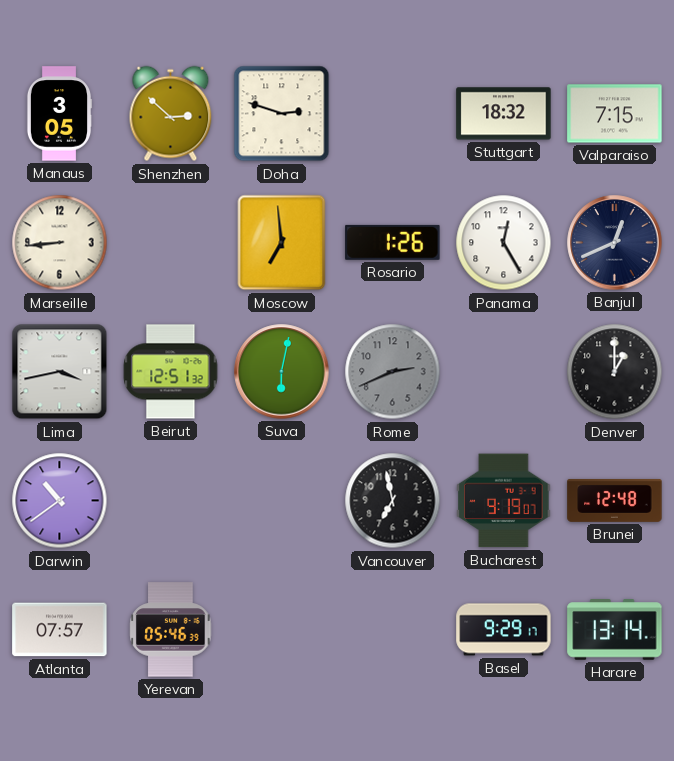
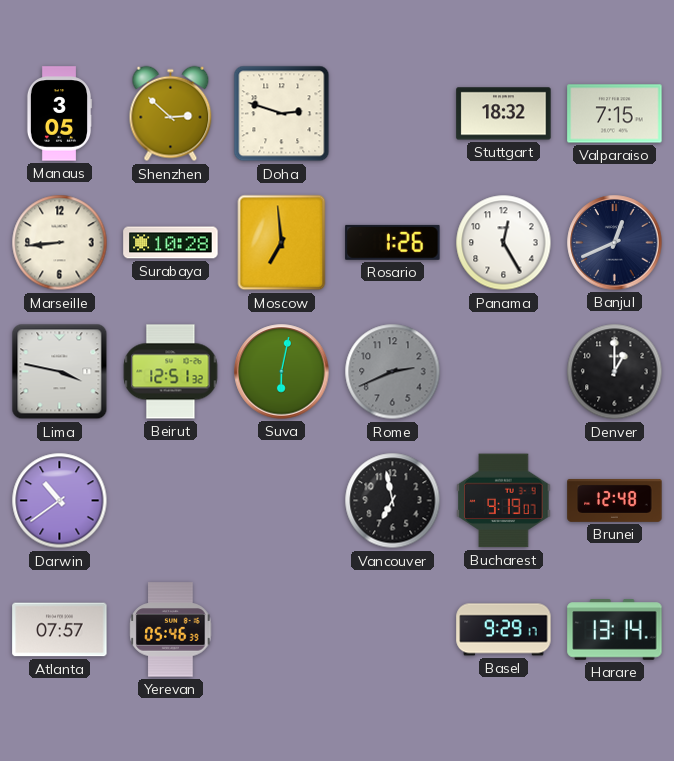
Surabaya: none -> 10:28 (171, 243)
Lima: 3:43 -> 3:47 (60, 372)
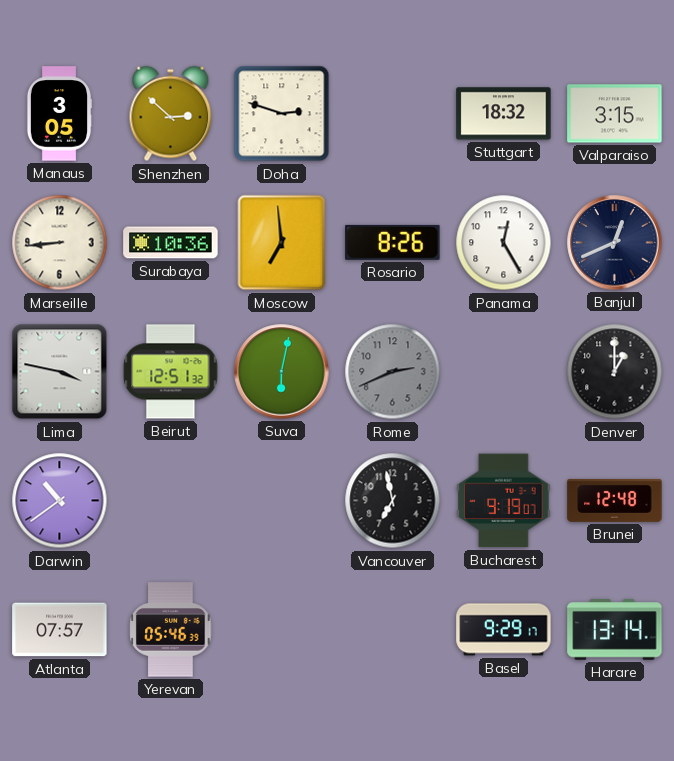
Valparaiso: 7:15 -> 3:15 (615, 114)
Surabaya: 10:28 -> 10:36 (171, 243)
Rosario: 1:26 -> 8:26 (393, 242)
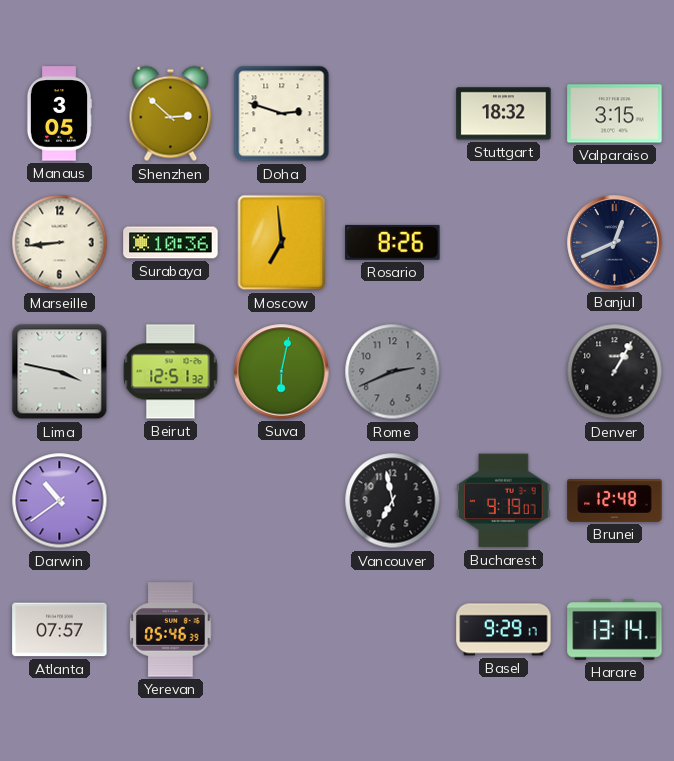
Panama: 12:25 -> none (504, 243)
Denver: 1:00 -> 1:05 (615, 372)
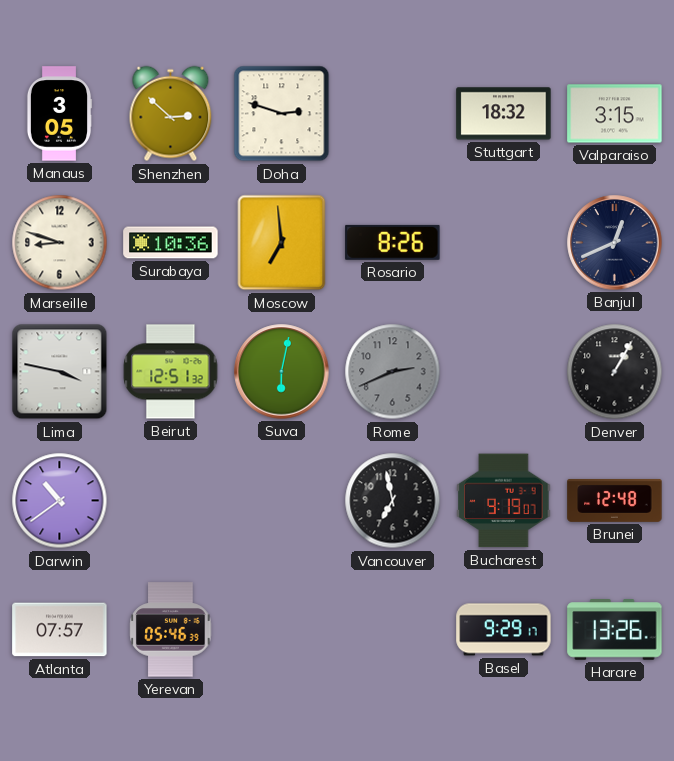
Marseille: 8:44 -> 8:48 (60, 243)
Harare: 13:14 -> 13:26 (615, 630)
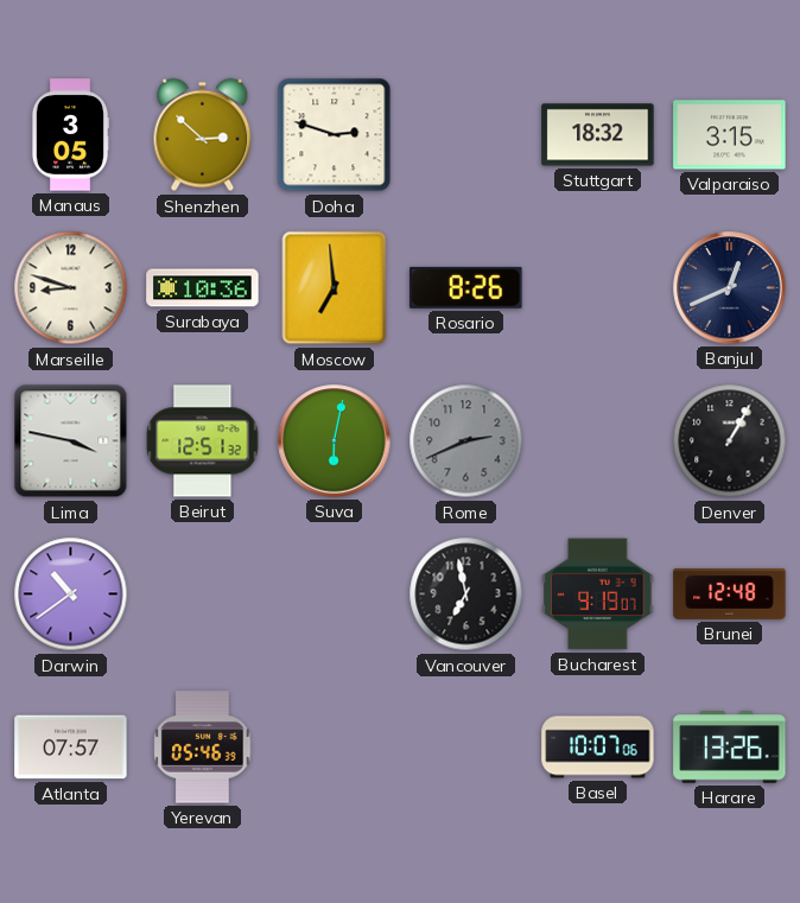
Basel: 9:29 -> 10:07 (598, 748)
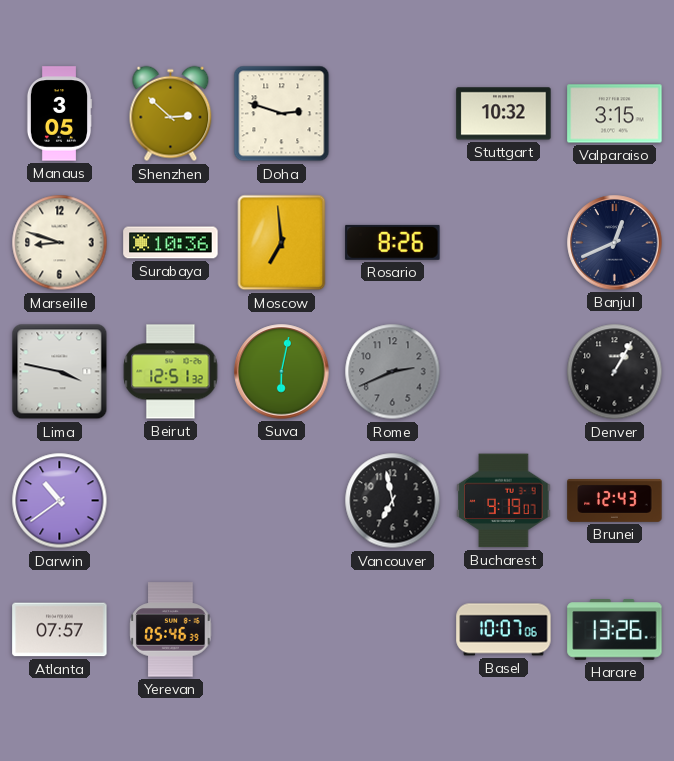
Stuttgart: 18:32 -> 10:32 (504, 114)
Brunei: 12:48 -> 12:43 (615, 500)
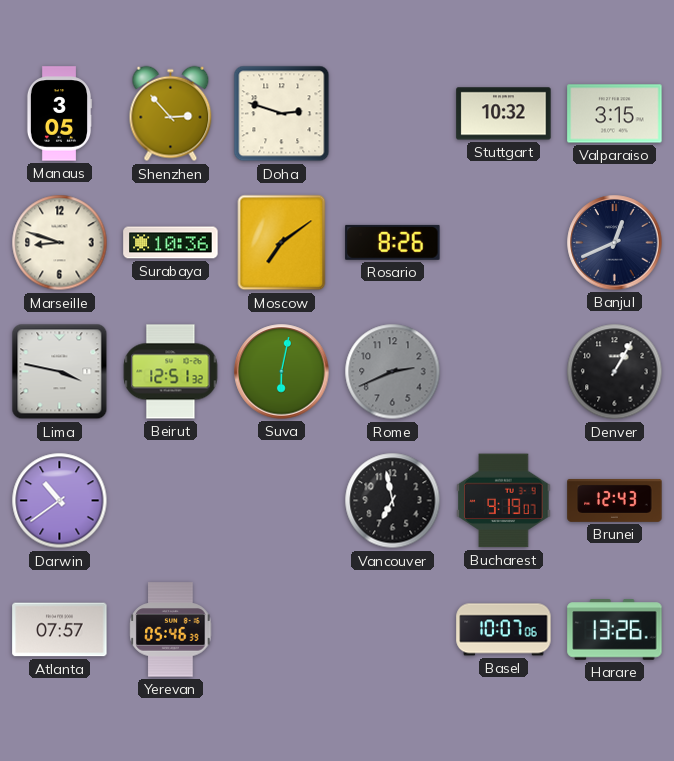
Shenzhen: 2:52 -> 2:53 (171, 114)
Moscow: 6:59 -> 7:09 (282, 243)
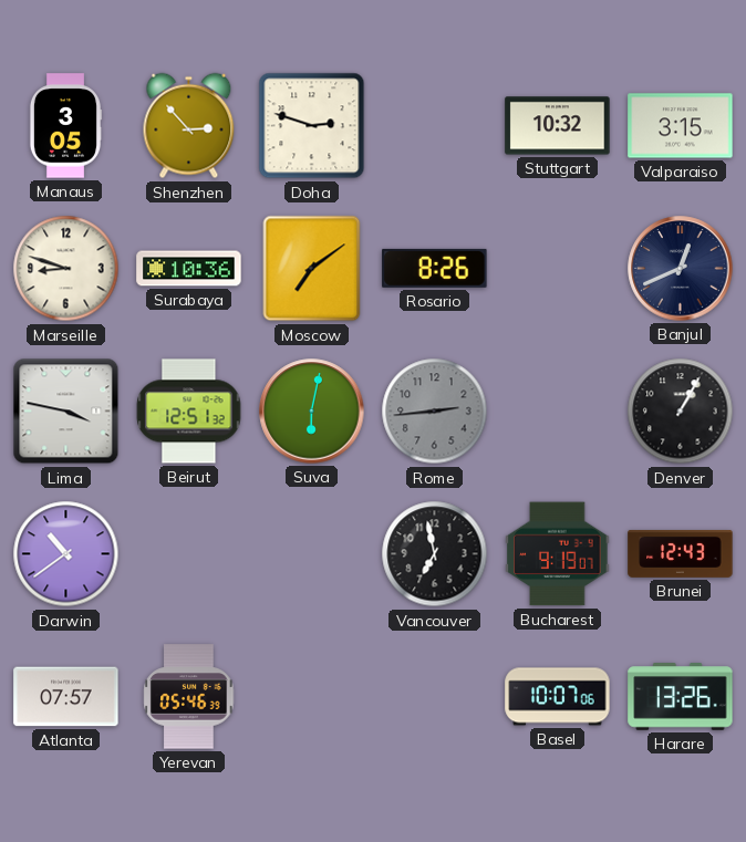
Rome: 2:41 -> 2:44 (435, 412)
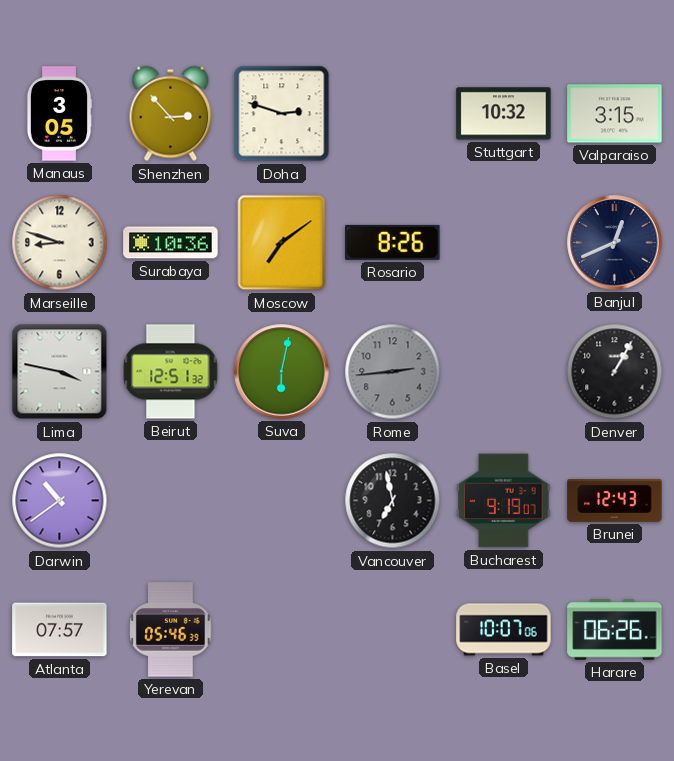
Harare: 13:26 -> 06:26 (615, 630)
